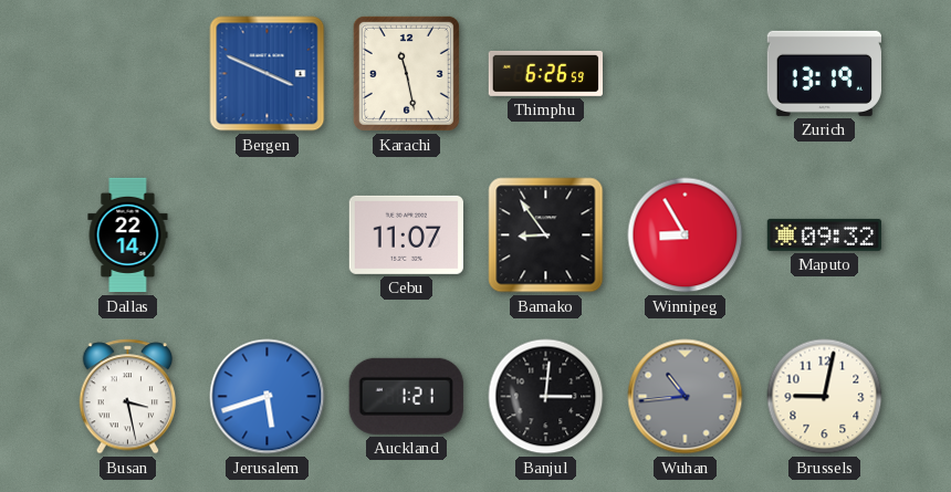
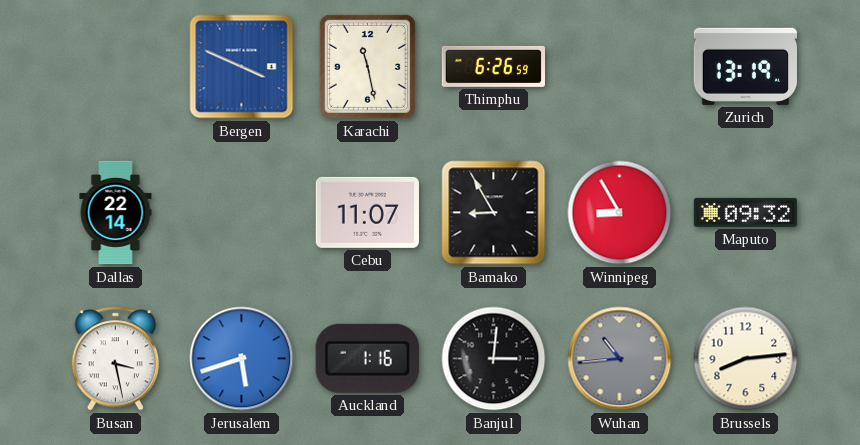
Bamako: 8:54 -> 8:55 (494, 213)
Auckland: 1:21 -> 1:16 (367, 358)
Brussels: 9:02 -> 8:14 (746, 359)
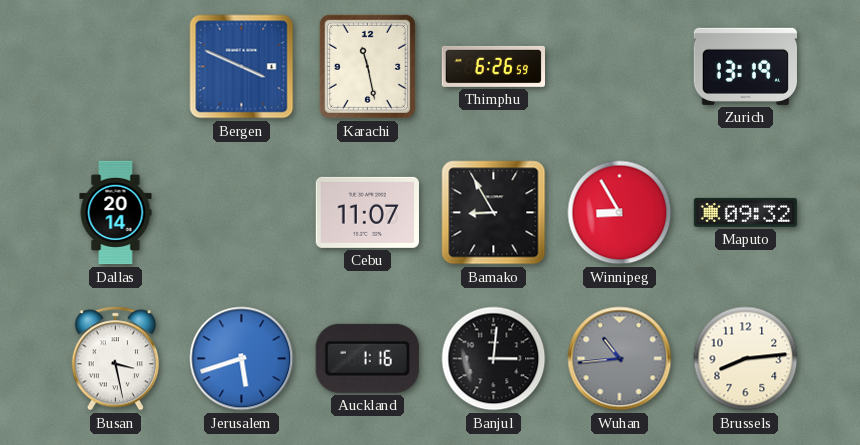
Dallas: 22:14 -> 20:14 (116, 213)
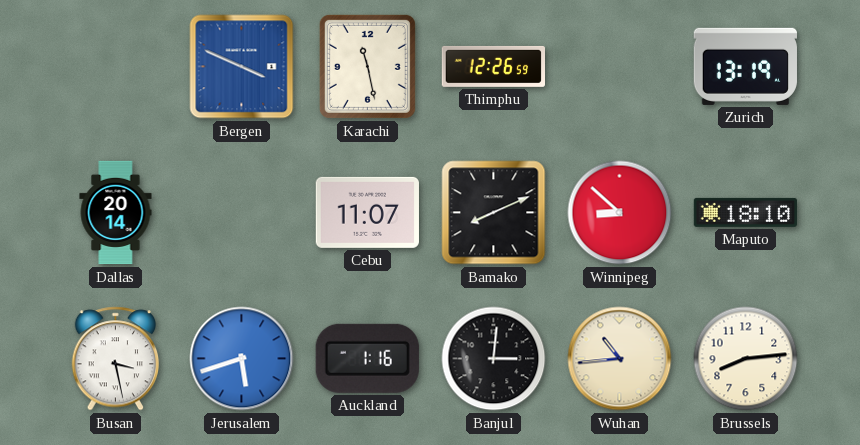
Thimphu: 6:26 -> 12:26 (493, 66)
Bamako: 8:55 -> 8:11 (494, 213)
Winnipeg: 8:55 -> 8:52 (620, 213)
Maputo: 09:32 -> 18:10 (745, 212)
Wuhan dial: grey -> cream (620, 359)
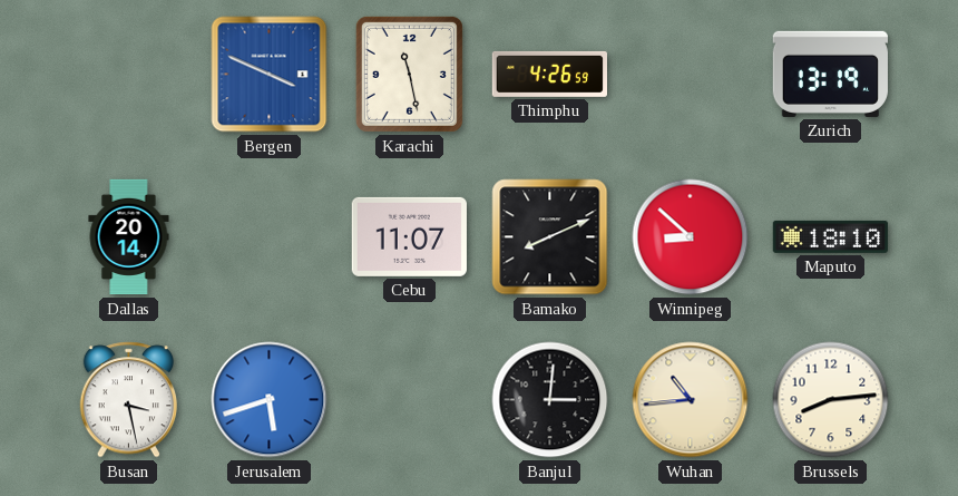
Thimphu: 12:26 -> 4:26 (549, 74)
Auckland: 1:16 -> none (367, 358)
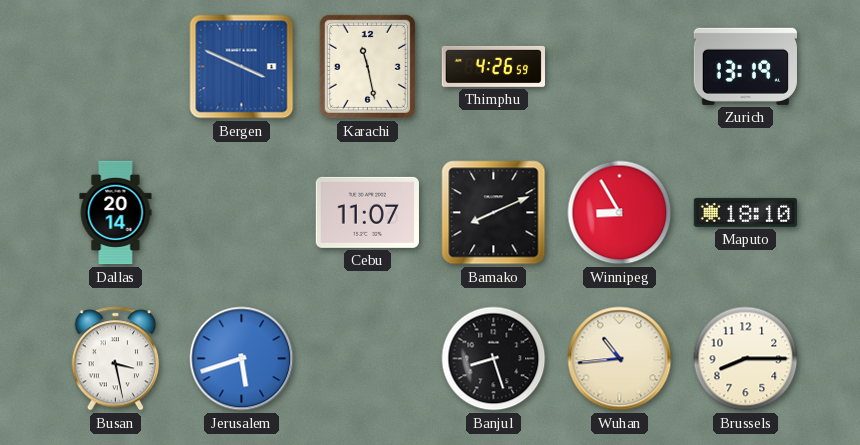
Winnipeg: 8:52 -> 8:55 (620, 213)
Banjul: 3:01 -> 8:27 (494, 359)
Brussels: 8:14 -> 8:15 (746, 359)
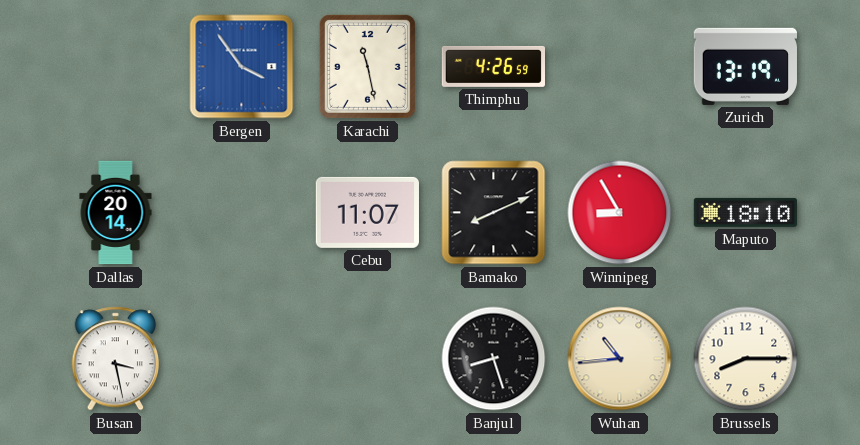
Bergen: 3:49 -> 3:54 (242, 67)
Jerusalem: 5:42 -> none (242, 359)
